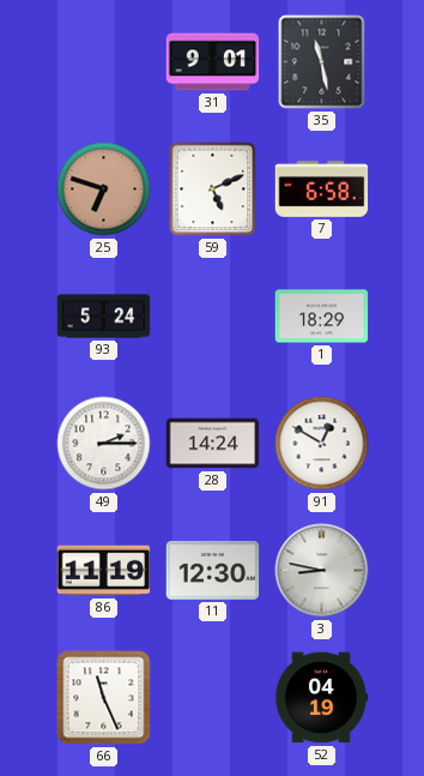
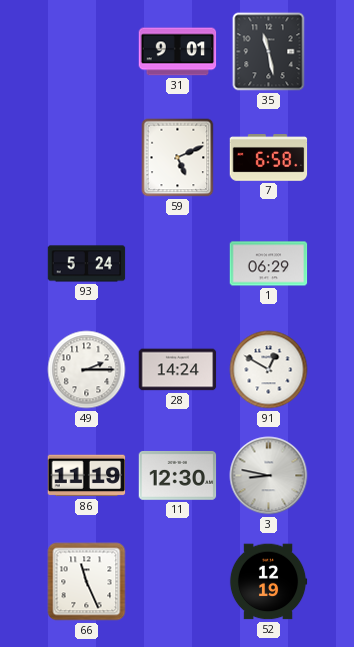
25: 6:48 -> none (104, 190)
1: 18:29 -> 06:29 (269, 264)
52: 04:19 -> 12:19 (268, 582)
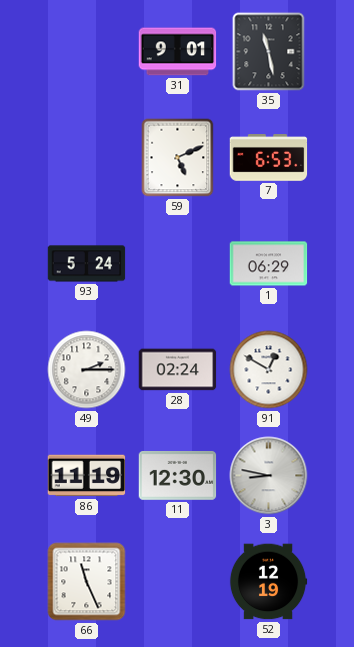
7: 6:58 -> 6:53 (269, 158)
28: 14:24 -> 02:24 (178, 370)
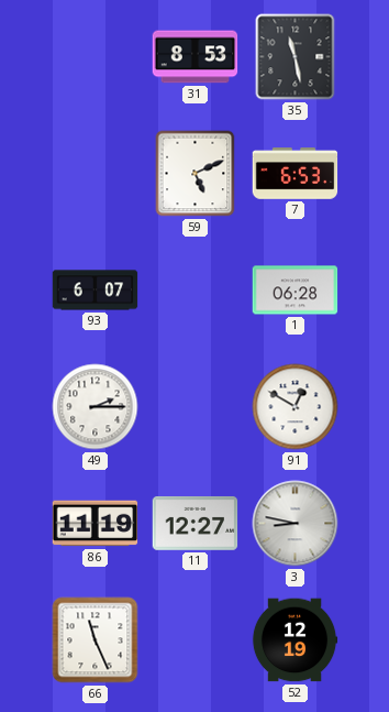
31: 9:01 -> 8:53 (196, 57)
93: 5:24 -> 6:07 (96, 291)
1: 06:29 -> 06:28 (296, 291)
28: 02:24 -> none (178, 370)
11: 12:30 -> 12:27 (196, 523)
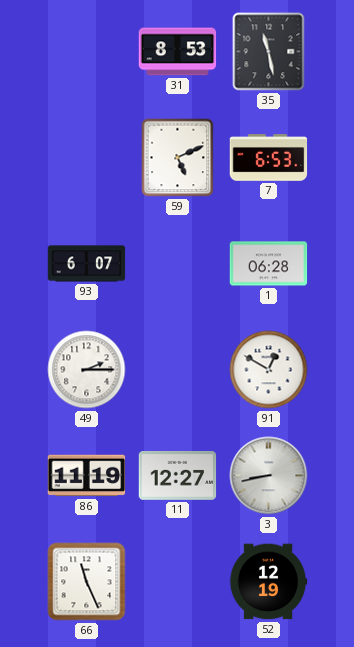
3: 8:47 -> 8:43 (269, 476)
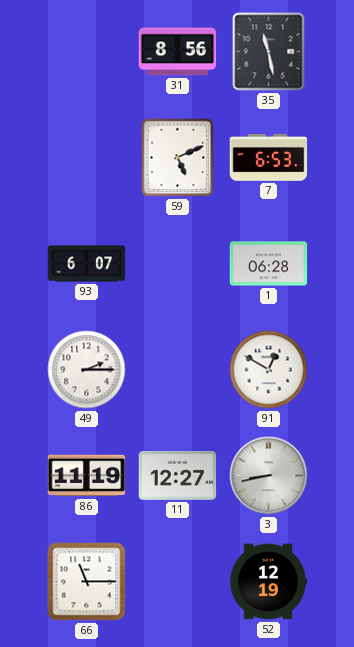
31: 8:53 -> 8:56 (178, 52)
66: 11:26 -> 11:15 (87, 582)
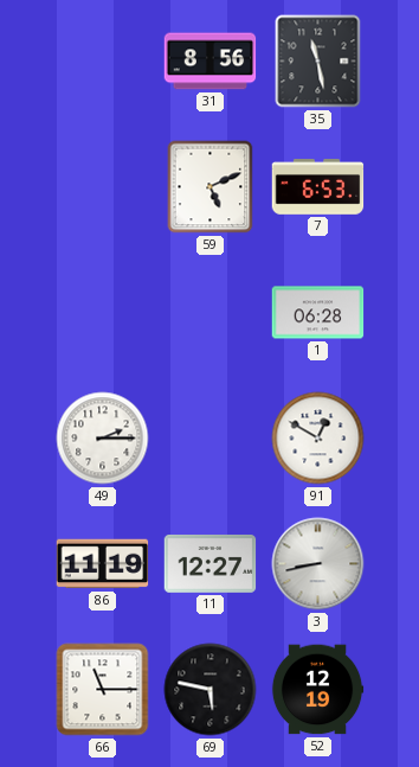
93: 6:07 -> none (87, 264)
69: none -> 5:47 (211, 690)
